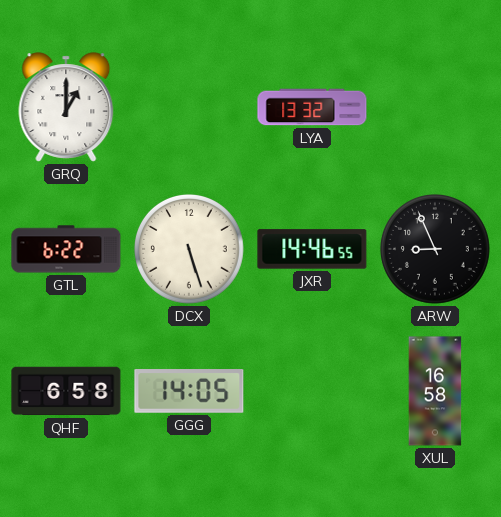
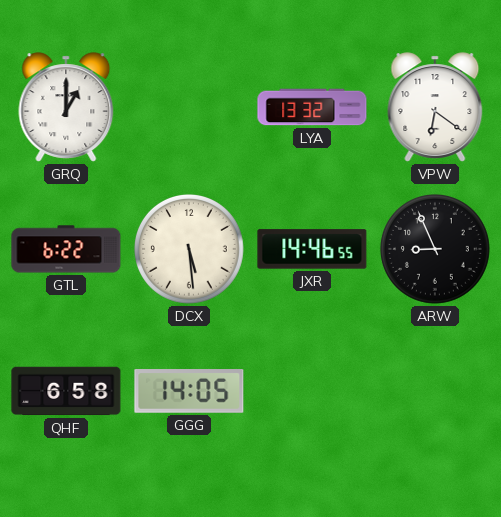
VPW: none -> 6:21 (435, 107)
DCX: 5:27 -> 5:29 (189, 249)
XUL: 16:58 -> none (435, 391)
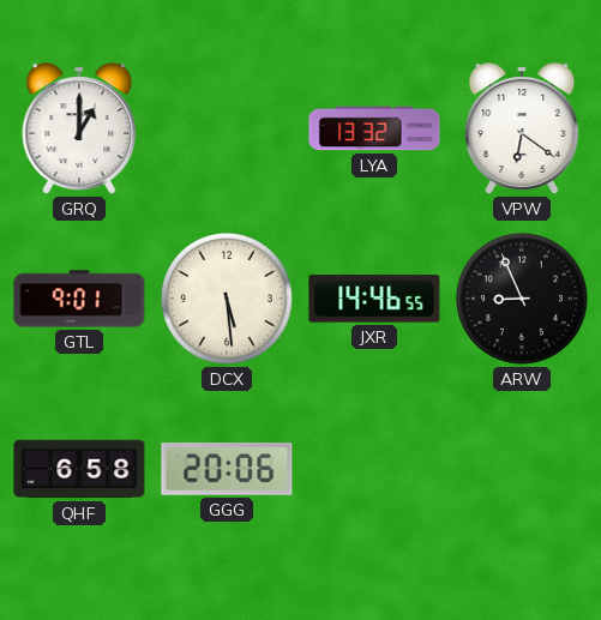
GTL: 6:22 -> 9:01 (79, 299)
GGG: 14:05 -> 20:06 (227, 470)
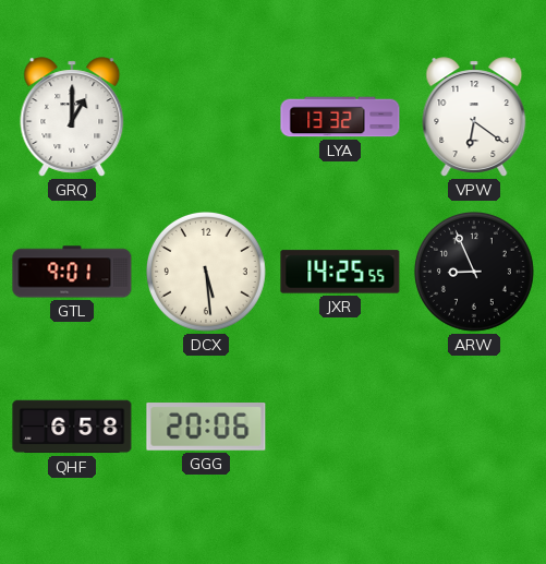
JXR: 14:46 -> 14:25 (340, 272)
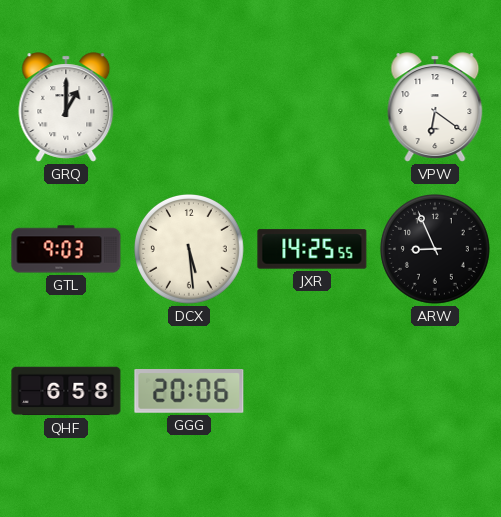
LYA: 13:32 -> none (340, 117)
GTL: 9:01 -> 9:03 (66, 249)
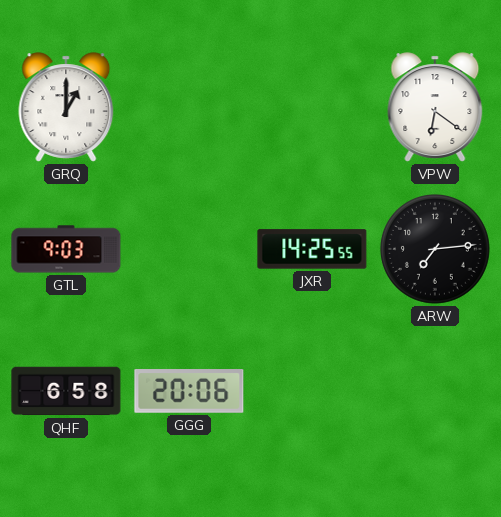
DCX: 5:29 -> none (189, 249)
ARW: 8:56 -> 7:14 (435, 249)
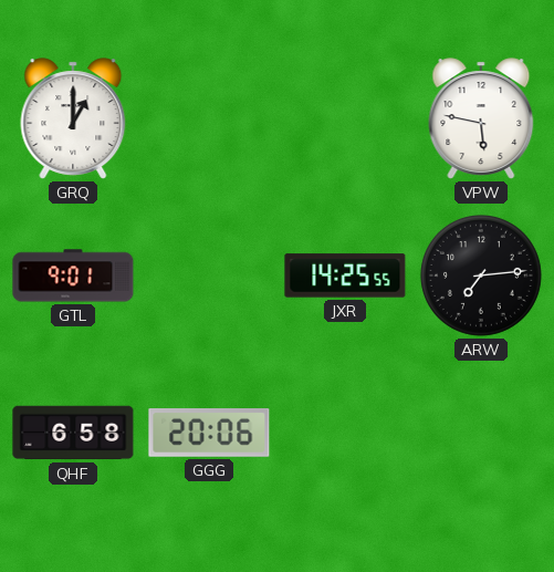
VPW: 6:21 -> 5:47 (481, 118)
GTL: 9:03 -> 9:01 (73, 275)
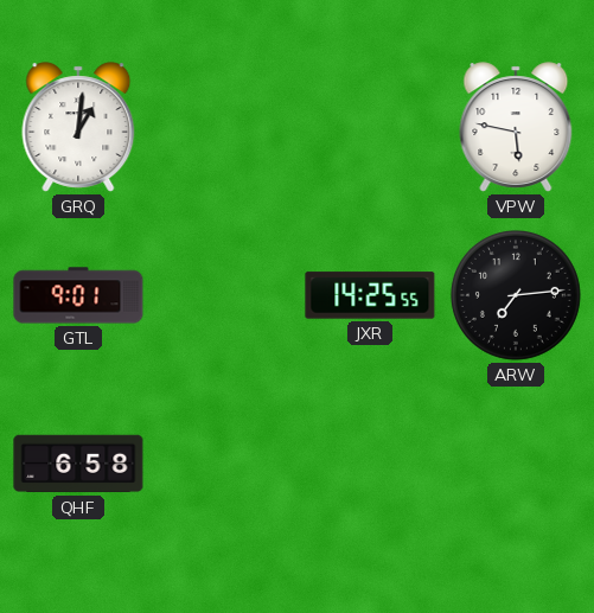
GRQ: 1:00 -> 1:01 (78, 127)
GGG: 20:06 -> none (209, 434)
